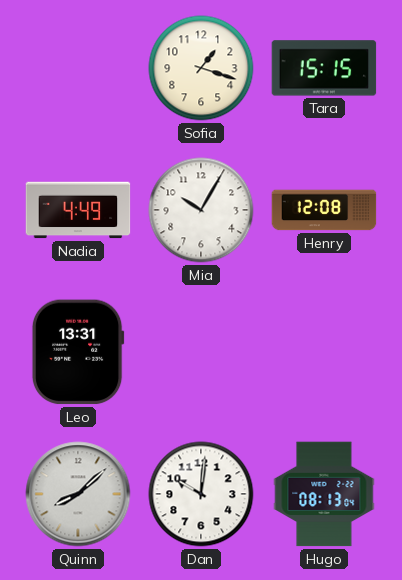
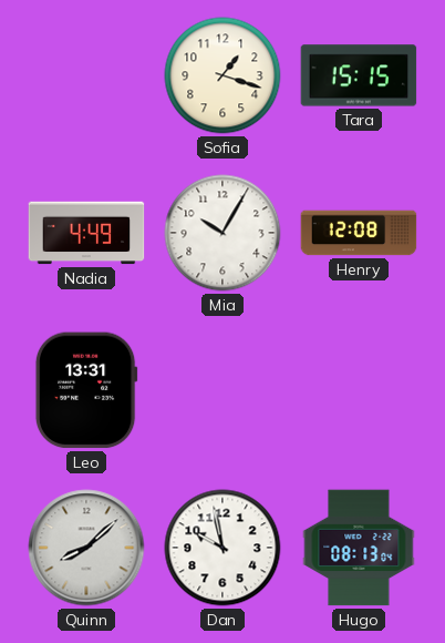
Dan: 10:01 -> 9:58 (222, 548)
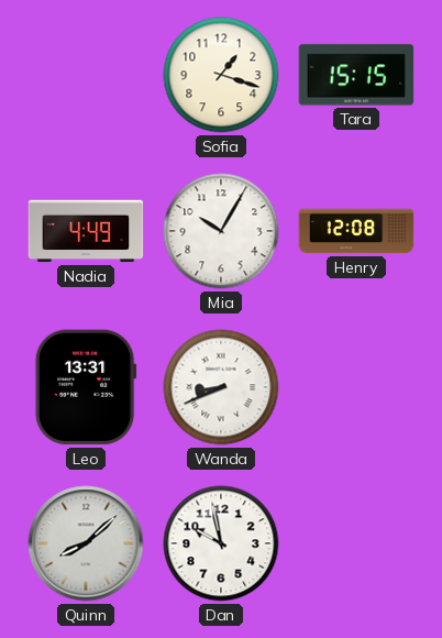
Wanda: none -> 8:41 (221, 387)
Hugo: 08:13 -> none (359, 548)
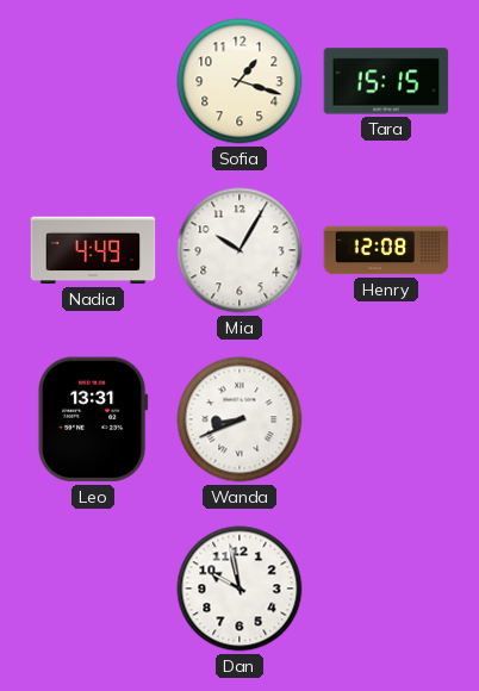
Quinn: 8:08 -> none (86, 543)
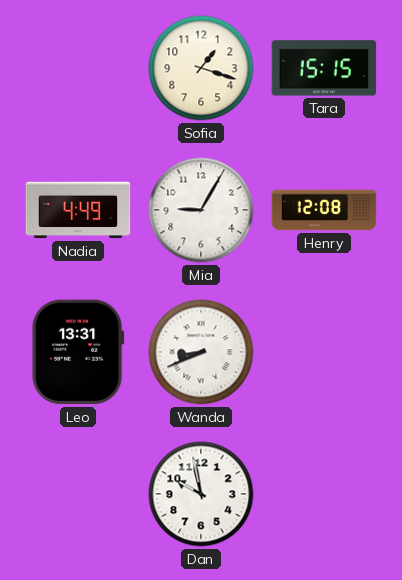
Mia: 10:05 -> 9:05 (201, 210)
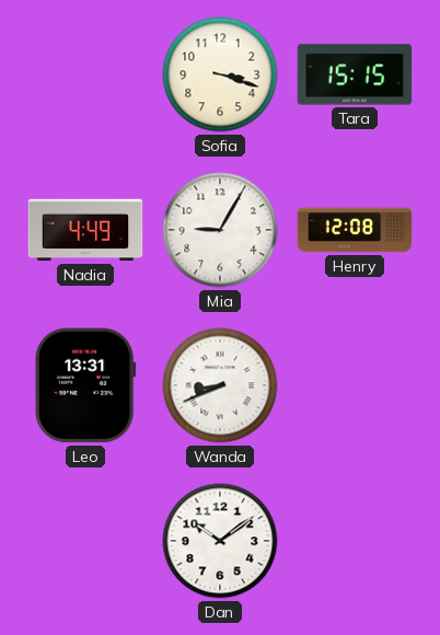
Sofia: 1:18 -> 3:18 (220, 74)
Dan: 9:58 -> 10:09 (220, 541)
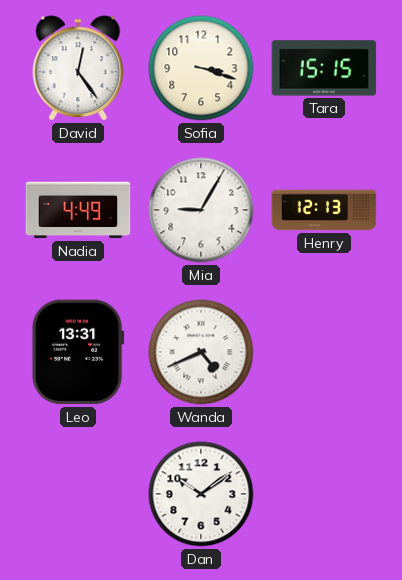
David: none -> 12:24 (78, 68)
Henry: 12:08 -> 12:13 (324, 210)
Wanda: 8:41 -> 4:41 (201, 352)
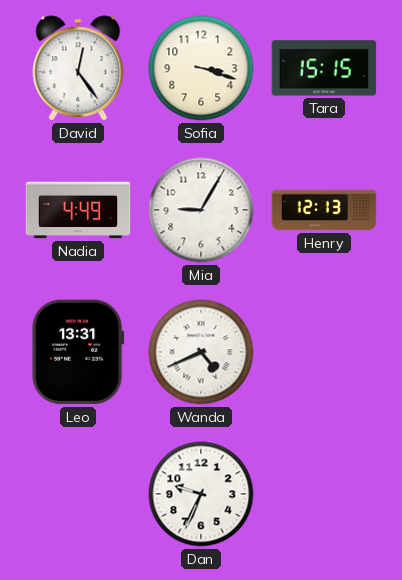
Dan: 10:09 -> 9:34 (201, 494)
